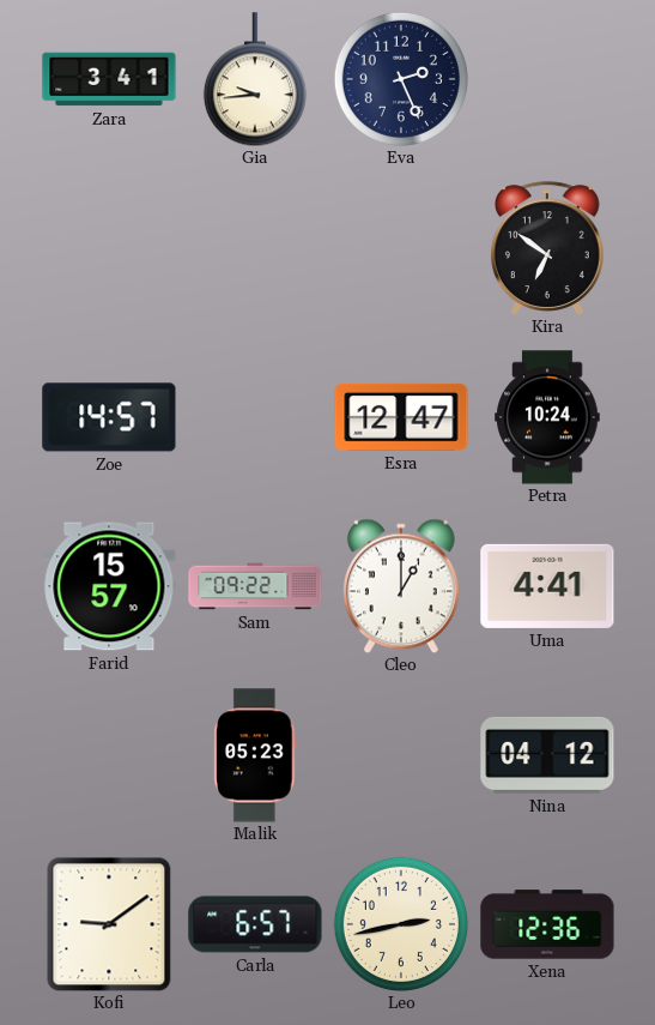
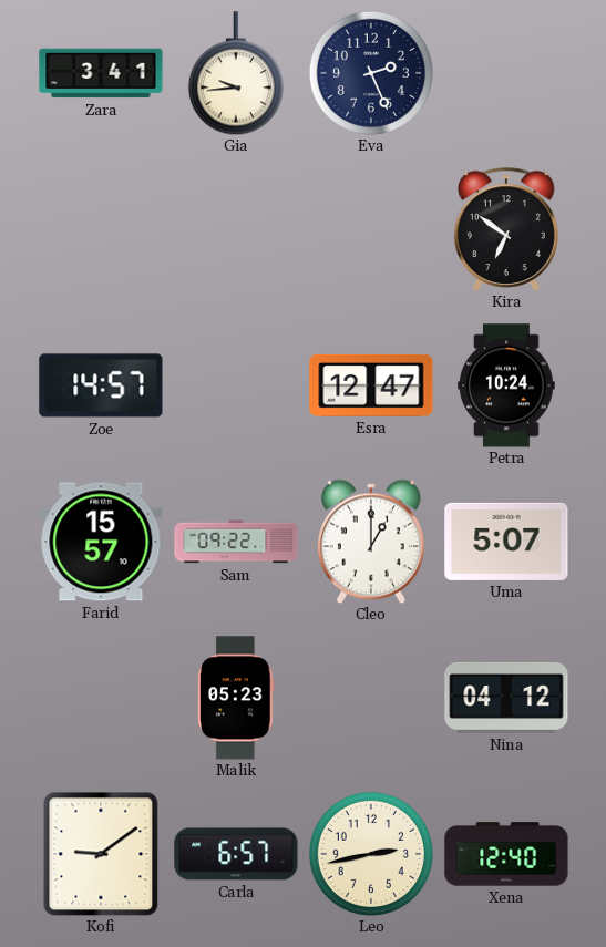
Uma: 4:41 -> 5:07 (506, 542)
Xena: 12:36 -> 12:40 (506, 854)
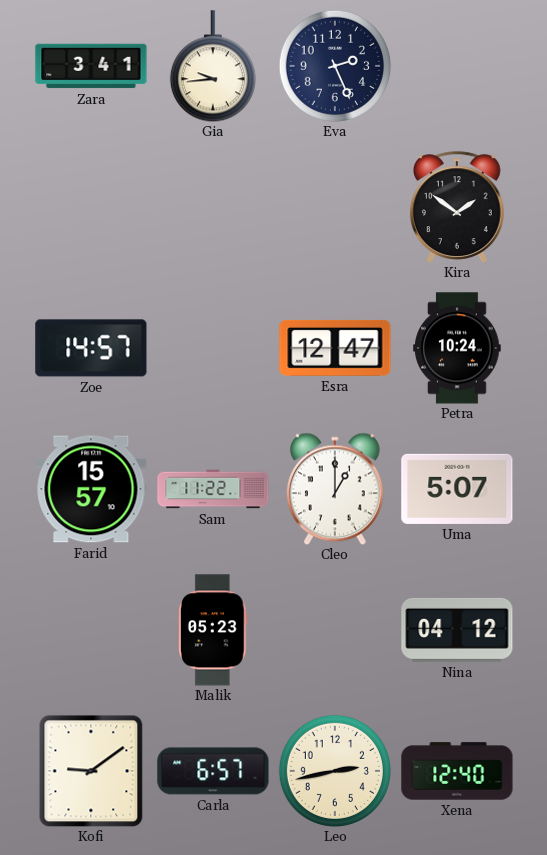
Kira: 6:51 -> 1:51 (457, 207)
Sam: 09:22 -> 11:22 (213, 489)
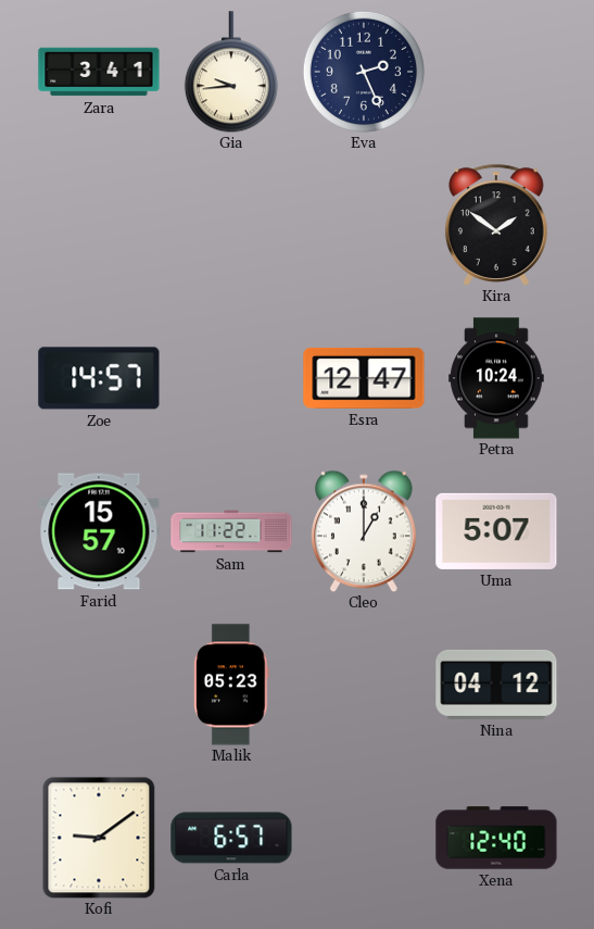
Leo: 2:43 -> none (335, 771)
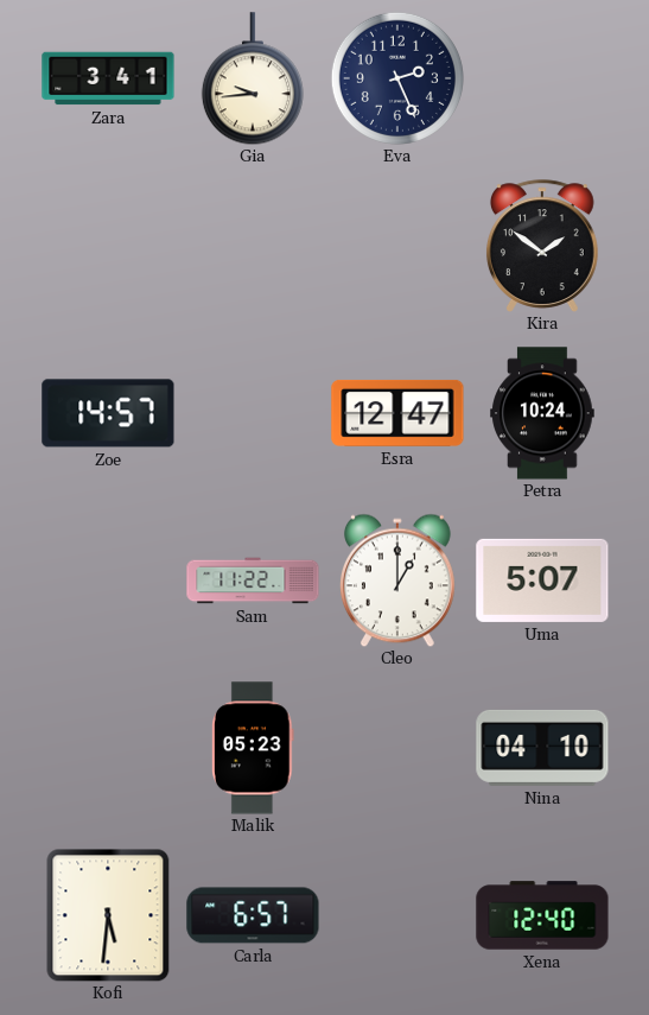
Farid: 15:57 -> none (99, 531)
Nina: 04:12 -> 04:10 (542, 748)
Kofi: 9:09 -> 5:31 (108, 915)
